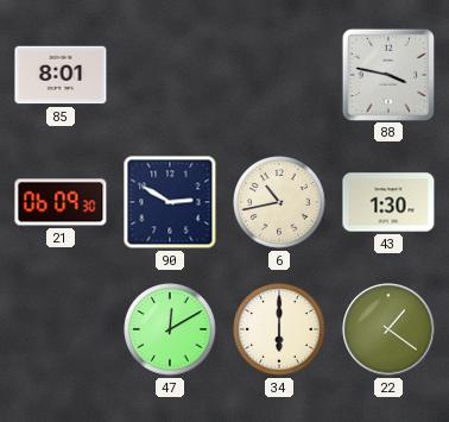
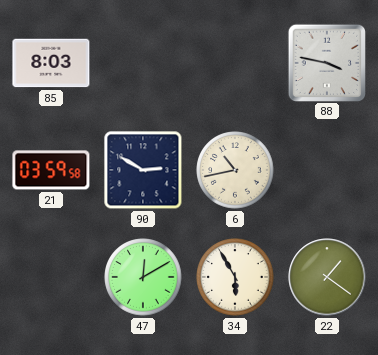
85: 8:01 -> 8:03 (51, 63)
21: 06:09 -> 03:59 (51, 170)
43: 1:30 -> none (388, 202)
34: 6:00 -> 5:55 (235, 277)
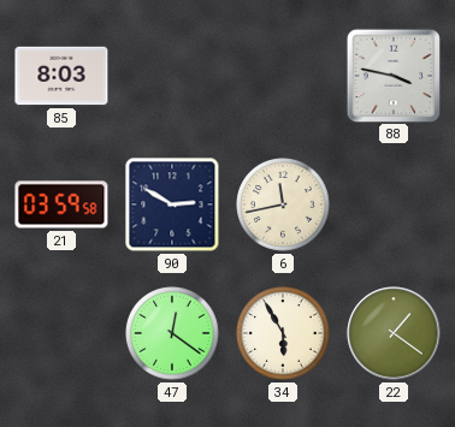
6: 10:43 -> 11:43 (283, 204)
47: 12:10 -> 12:21 (172, 333)
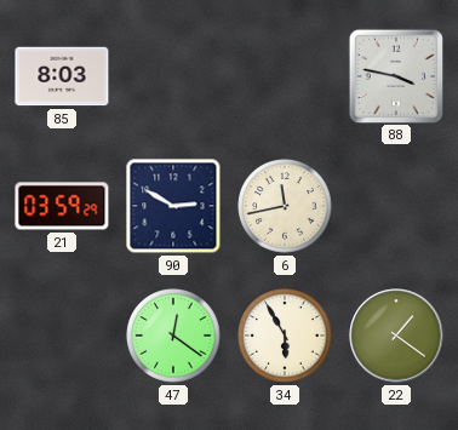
21: 03:59:58 -> 03:59:29 (62, 206)
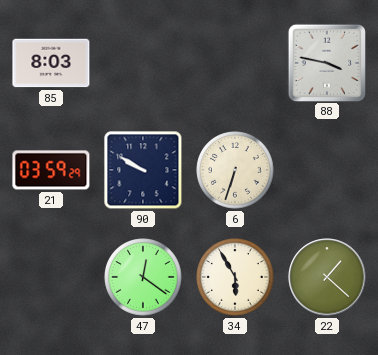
90: 2:50 -> 9:50 (143, 170)
6: 11:43 -> 6:33 (235, 170)
22: 1:21 -> 1:22 (327, 277)
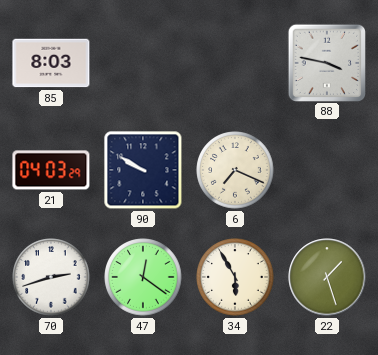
21: 03:59 -> 04:03 (51, 170)
6: 6:33 -> 7:19 (235, 170)
70: none -> 2:42 (51, 277)
22: 1:22 -> 1:27 (327, 277)
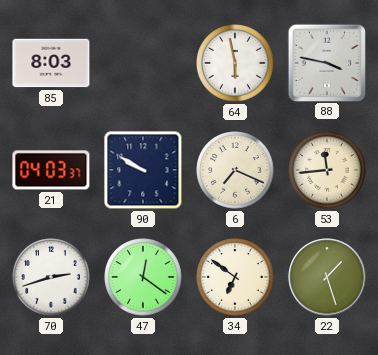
64: none -> 5:58 (235, 63)
21: 04:03:29 -> 04:03:37 (51, 170)
53: none -> 11:44 (327, 170)
34: 5:55 -> 6:51 (235, 277)
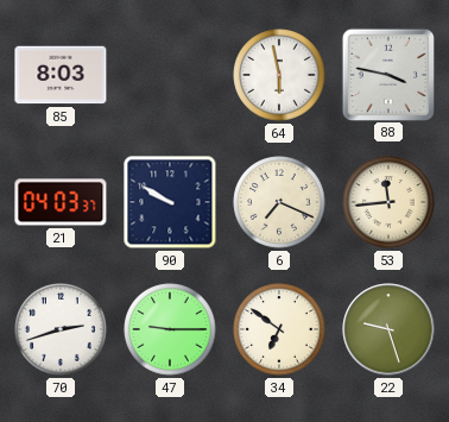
47: 12:21 -> 9:15 (170, 329)
22: 1:27 -> 9:27 (388, 329)
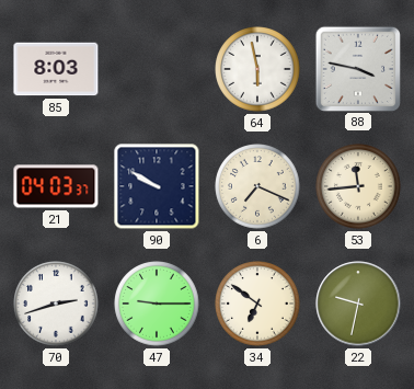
22: 9:27 -> 9:32 (358, 304)
